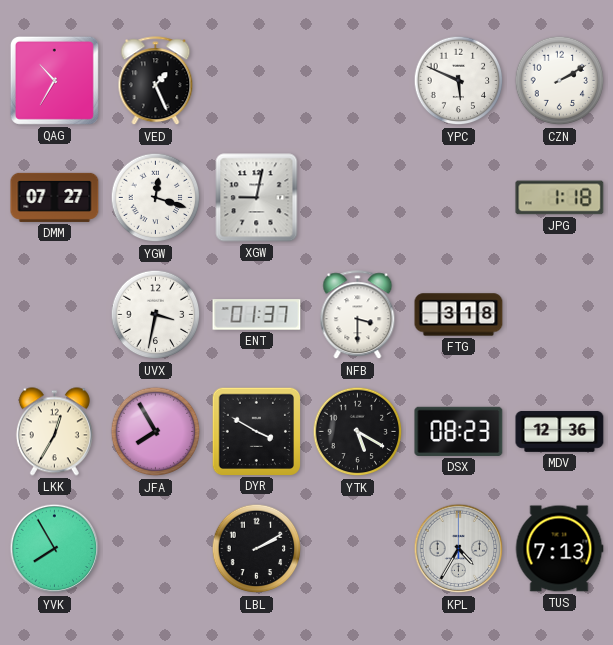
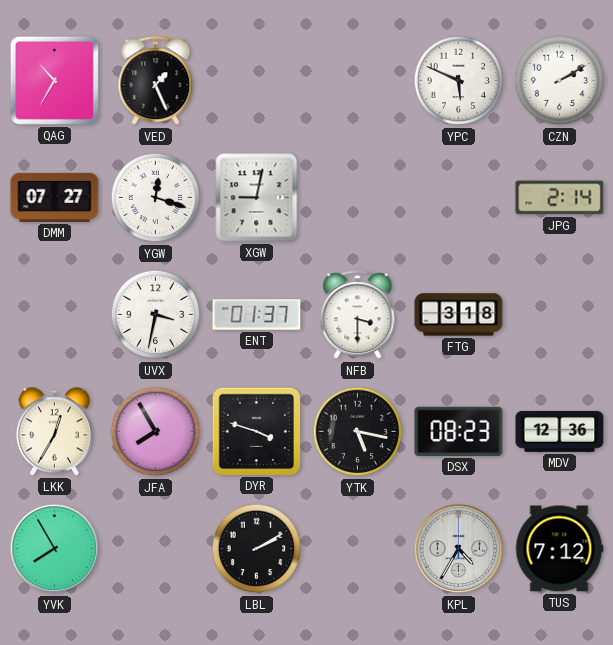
JPG: 1:18 -> 2:14 (560, 198)
DYR: 3:50 -> 3:48 (256, 431)
YTK: 5:20 -> 5:17 (358, 432)
TUS: 7:13 -> 7:12 (559, 549)
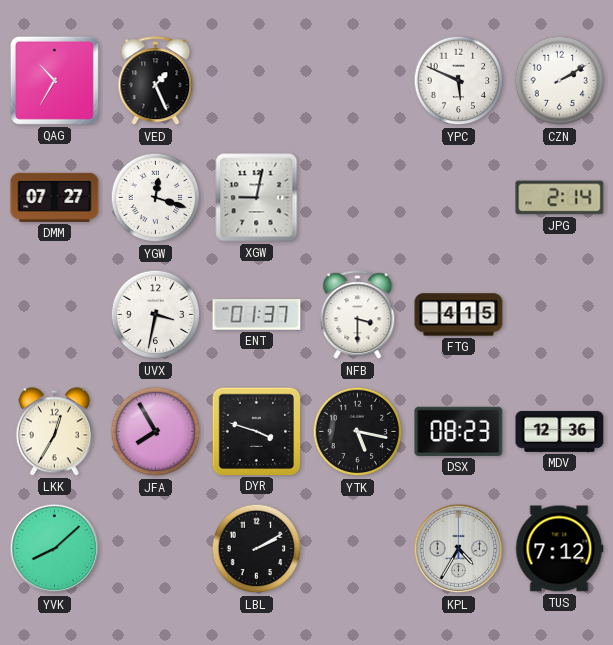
FTG: 3:18 -> 4:15 (459, 315)
YVK: 7:55 -> 8:08 (55, 549)
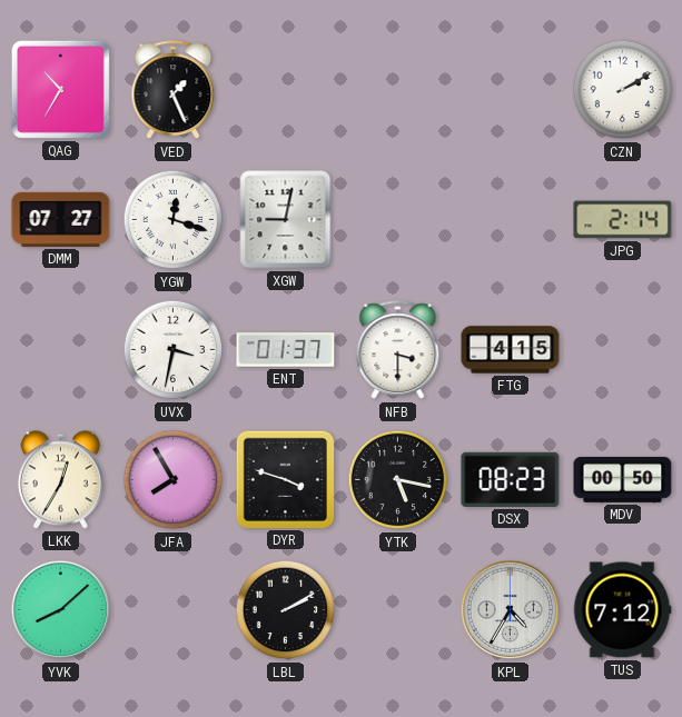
YPC: 5:49 -> none (459, 81)
MDV: 12:36 -> 00:50 (623, 479)
